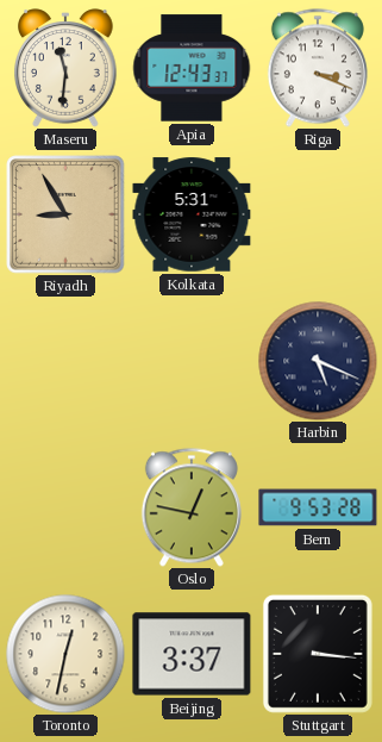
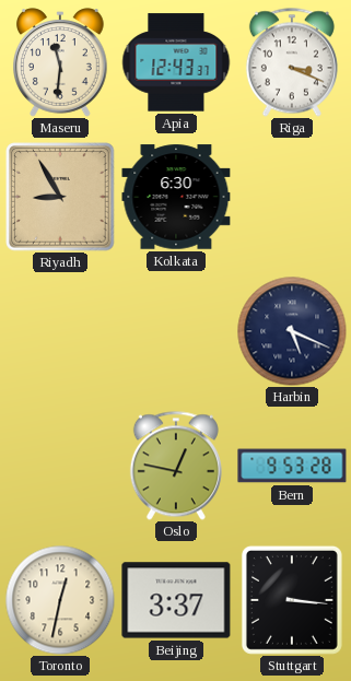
Kolkata: 5:31 -> 6:30 (176, 197)
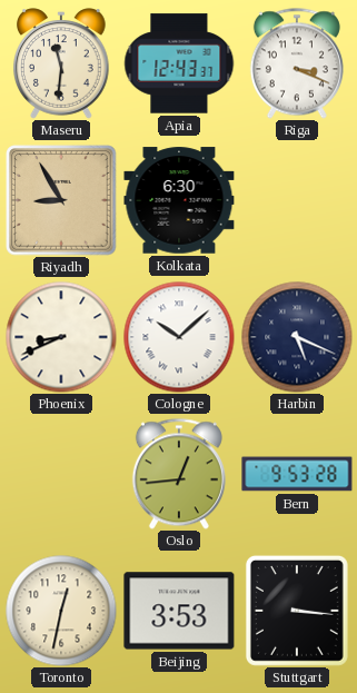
Phoenix: none -> 8:41 (61, 337)
Cologne: none -> 10:08 (179, 337)
Oslo: 12:47 -> 12:44 (179, 474)
Beijing: 3:37 -> 3:53 (179, 611)
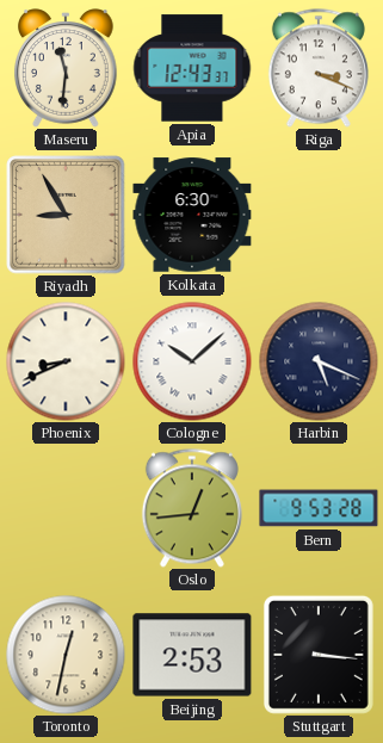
Beijing: 3:53 -> 2:53 (192, 655)
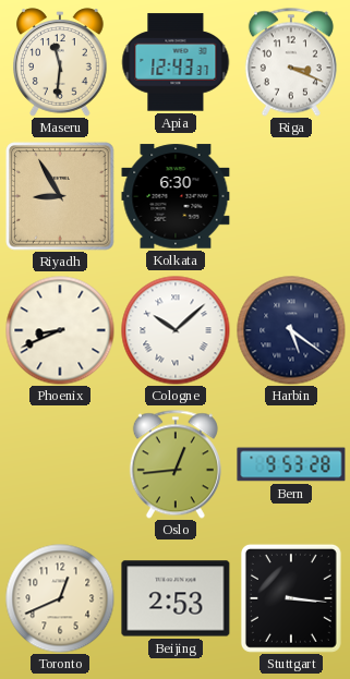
Harbin: 5:19 -> 5:21 (291, 330)
Toronto: 12:32 -> 12:41 (60, 598)
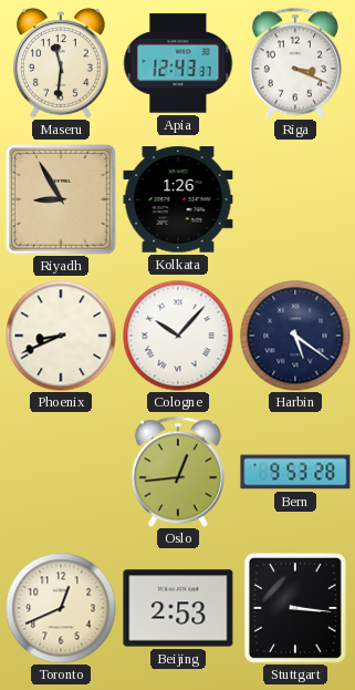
Kolkata: 6:30 -> 1:26 (178, 199)
Cologne: 10:08 -> 10:07 (178, 336)
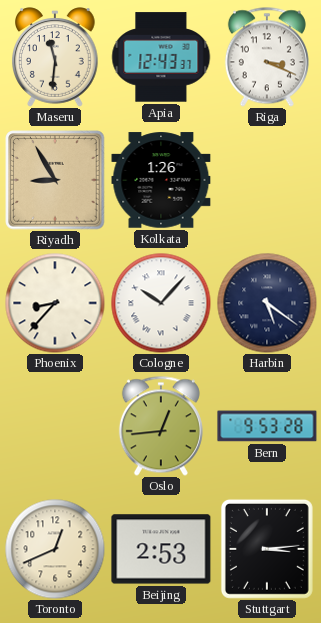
Phoenix: 8:41 -> 8:37 (55, 303)
Stuttgart: 3:16 -> 3:14 (267, 549)
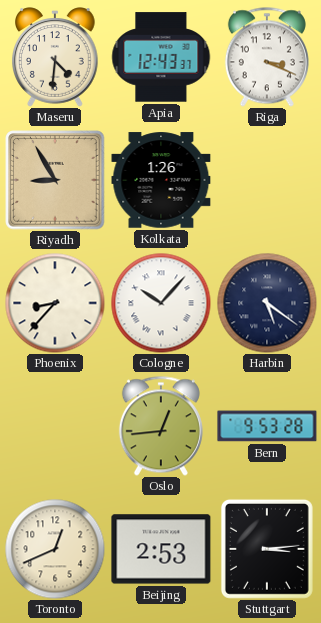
Maseru: 11:31 -> 4:31 (56, 57)
